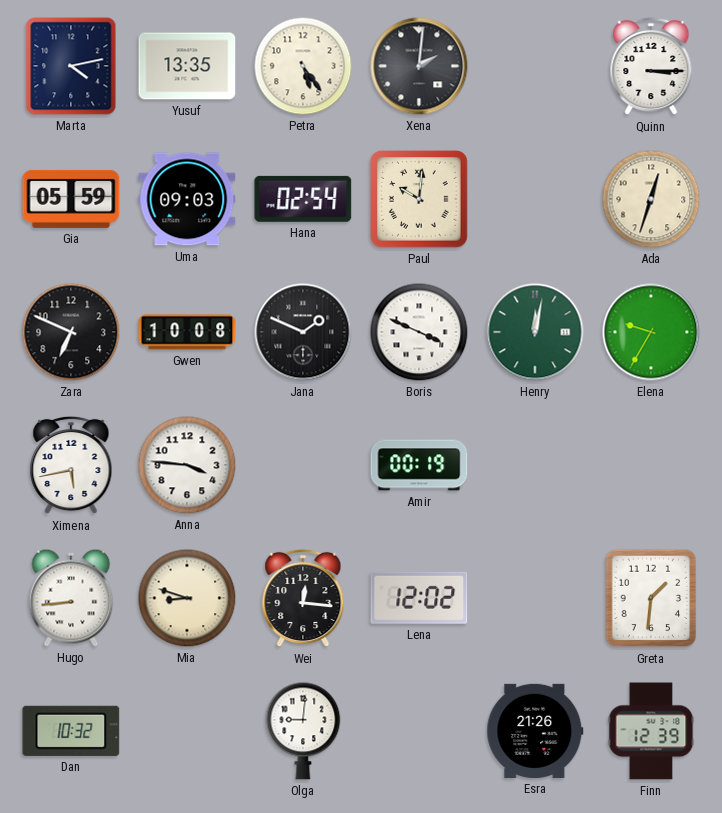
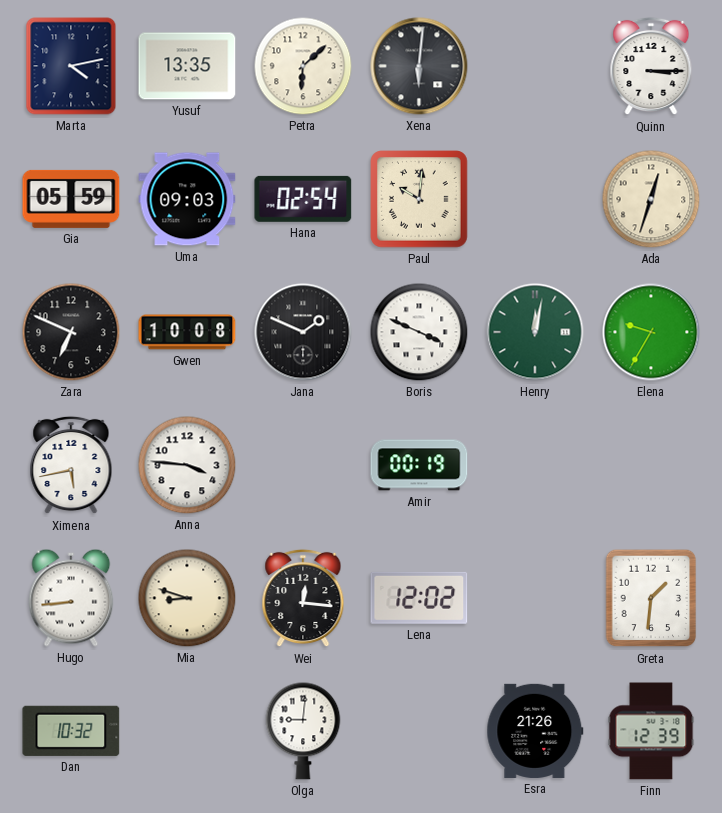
Petra: 5:24 -> 6:08 (303, 66)
Xena: 2:01 -> 6:01 (419, 66)
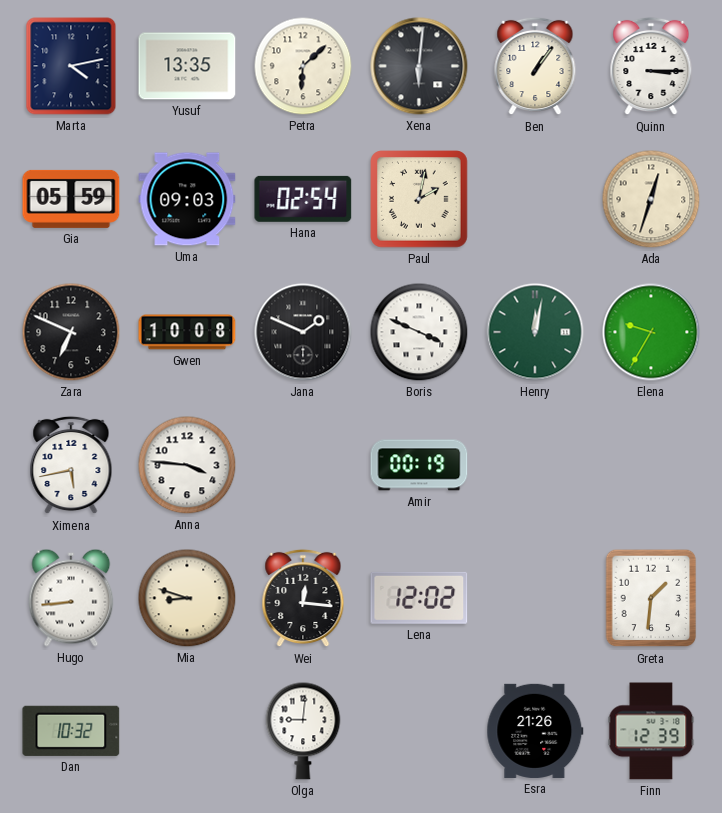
Ben: none -> 1:06 (535, 66)
Paul: 10:01 -> 2:02 (420, 200)
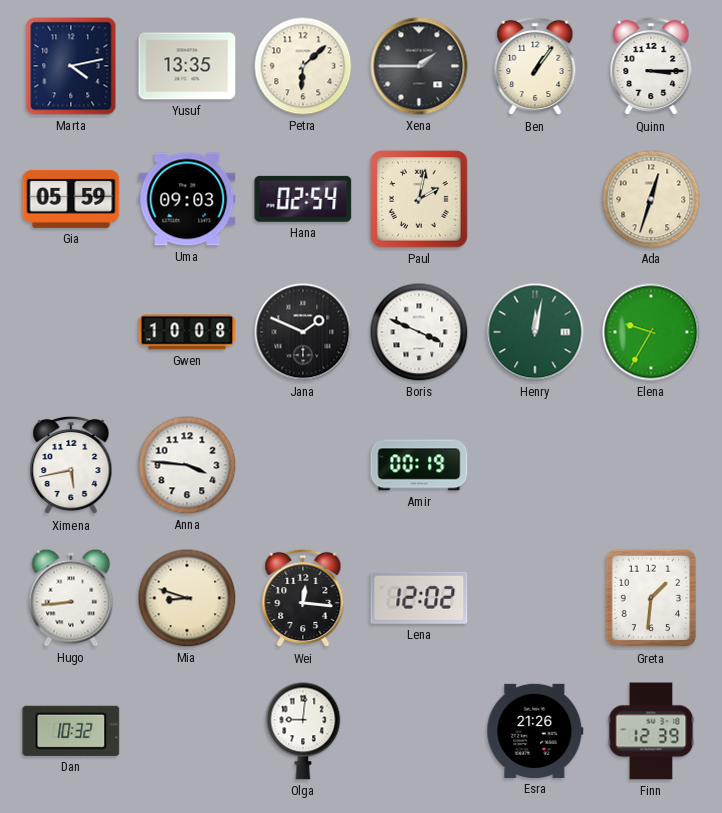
Xena: 6:01 -> 1:45 (419, 66)
Zara: 6:49 -> none (71, 332)
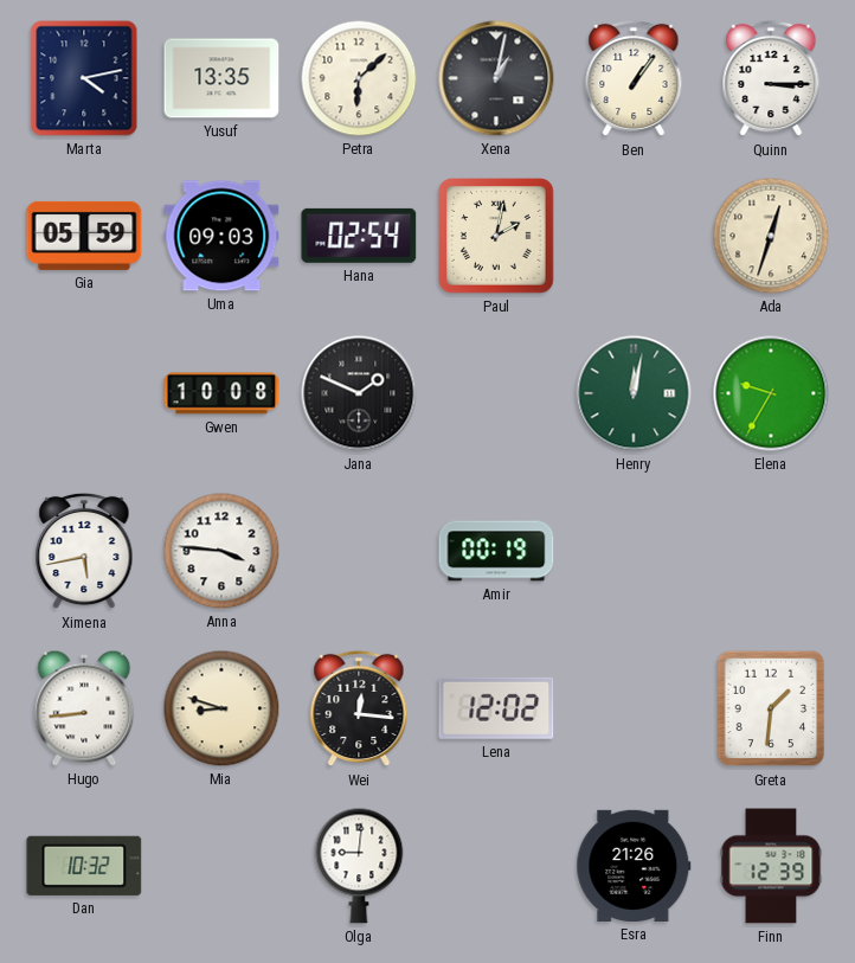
Xena: 1:45 -> 1:02 (496, 78)
Boris: 3:49 -> none (419, 332)
